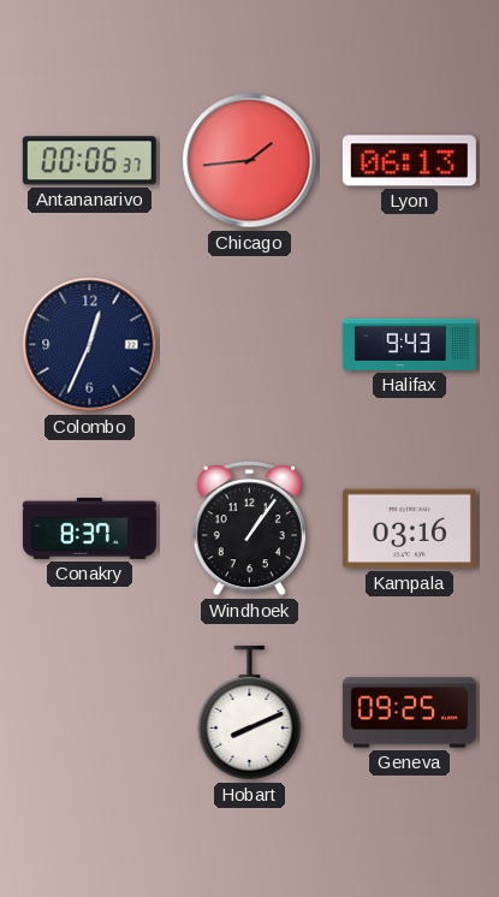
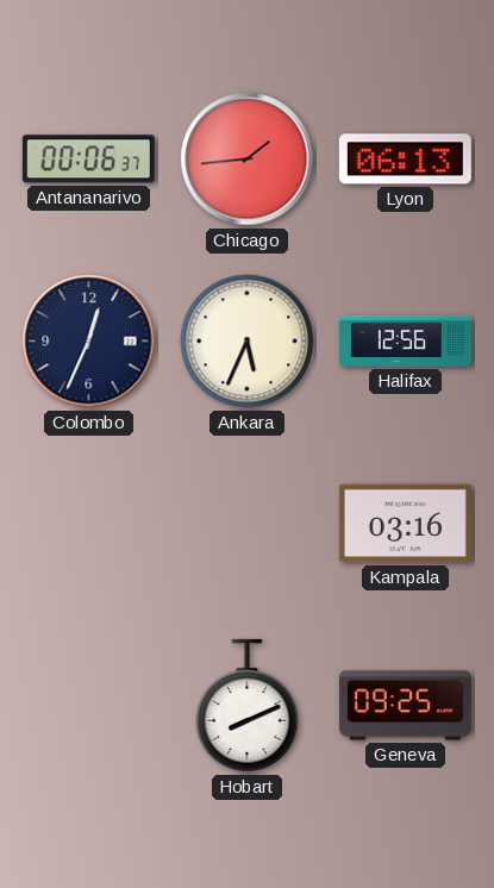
Ankara: none -> 5:34 (248, 342)
Halifax: 9:43 -> 12:56 (405, 340)
Conakry: 8:37 -> none (89, 528)
Windhoek: 1:06 -> none (249, 528)
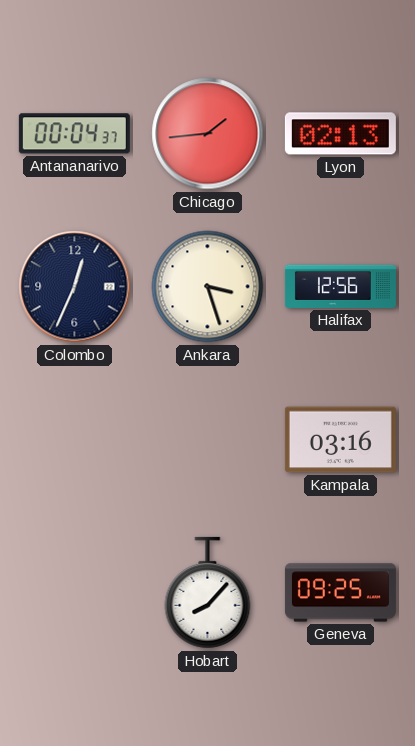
Antananarivo: 00:06 -> 00:04 (74, 134)
Lyon: 06:13 -> 02:13 (340, 134)
Ankara: 5:34 -> 3:27 (208, 287)
Hobart: 8:11 -> 8:07 (208, 593)
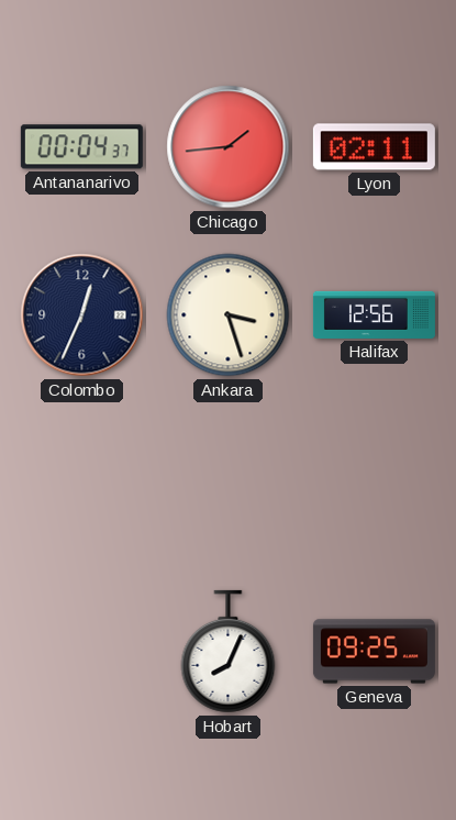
Lyon: 02:13 -> 02:11 (374, 147)
Kampala: 03:16 -> none (340, 440)
Hobart: 8:07 -> 8:04 (229, 652)
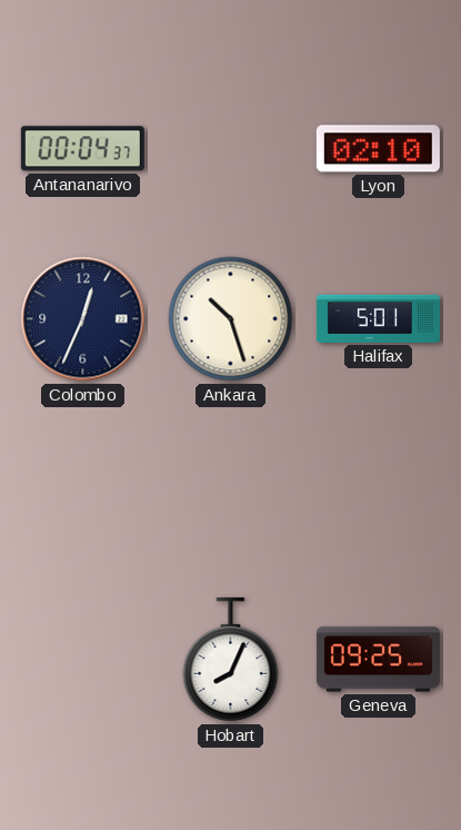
Chicago: 1:44 -> none (229, 147)
Lyon: 02:11 -> 02:10 (378, 149)
Ankara: 3:27 -> 10:27 (231, 319)
Halifax: 12:56 -> 5:01 (378, 318)
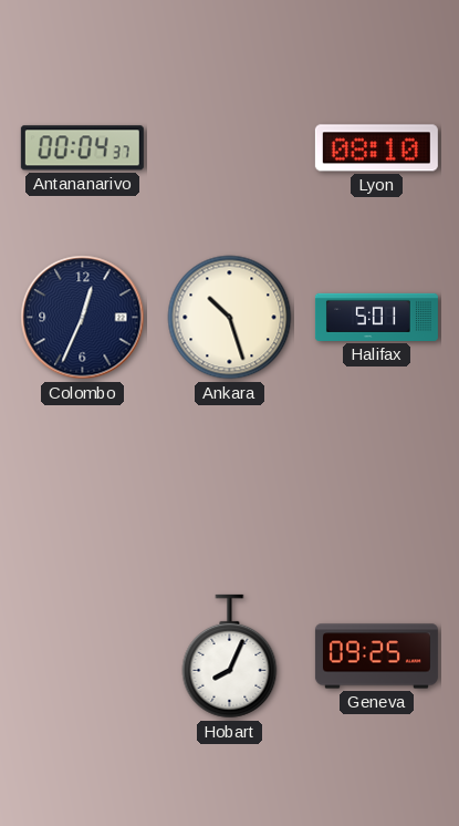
Lyon: 02:10 -> 08:10 (376, 148)
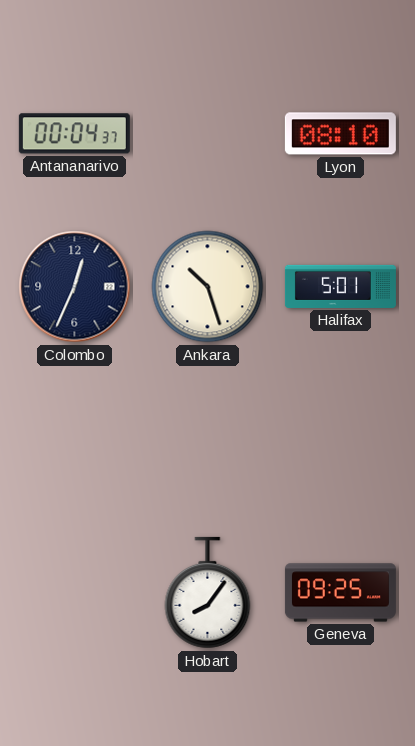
Hobart: 8:04 -> 8:06 (208, 593)
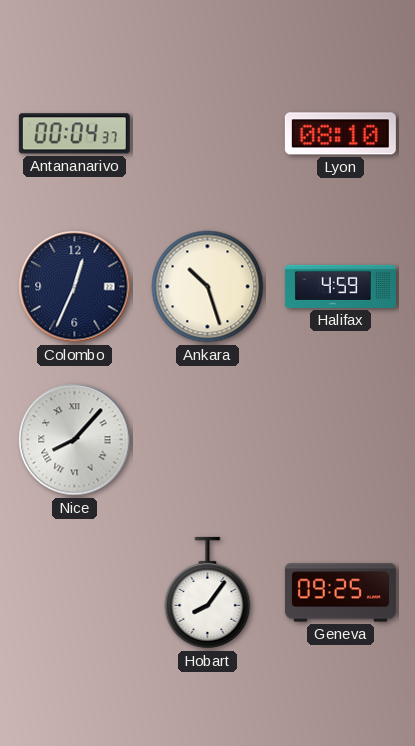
Halifax: 5:01 -> 4:59 (340, 286)
Nice: none -> 8:07 (75, 440)
